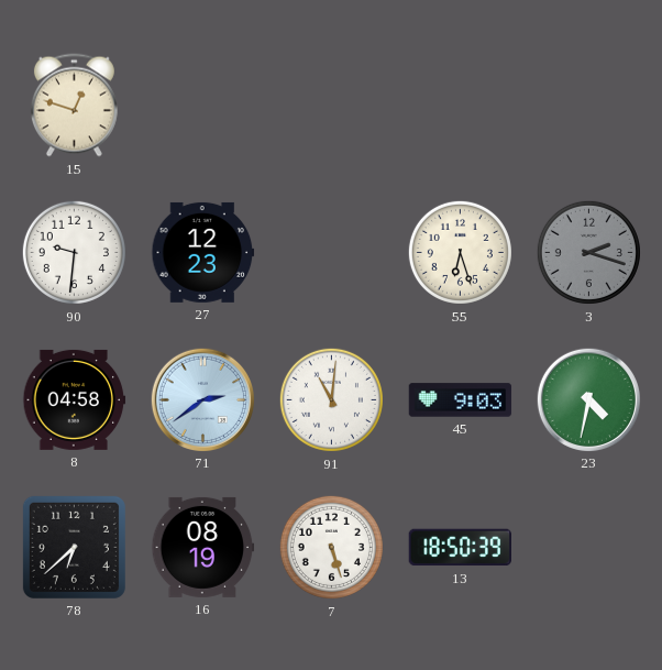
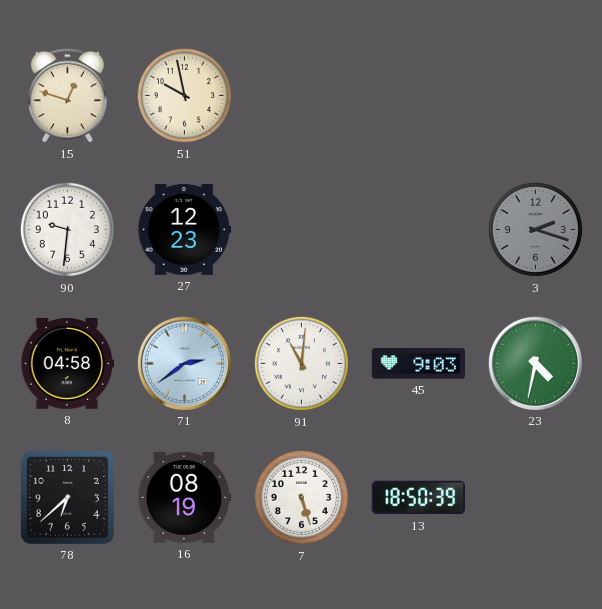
51: none -> 9:58 (184, 95)
55: 6:27 -> none (460, 252)
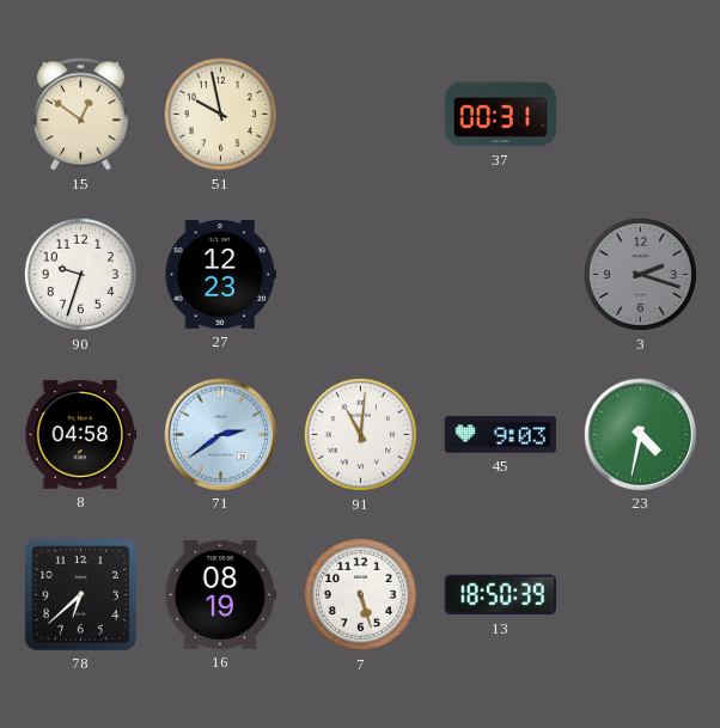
15: 12:48 -> 12:51 (80, 115)
37: none -> 00:31 (501, 115)
90: 9:31 -> 9:33 (80, 274)
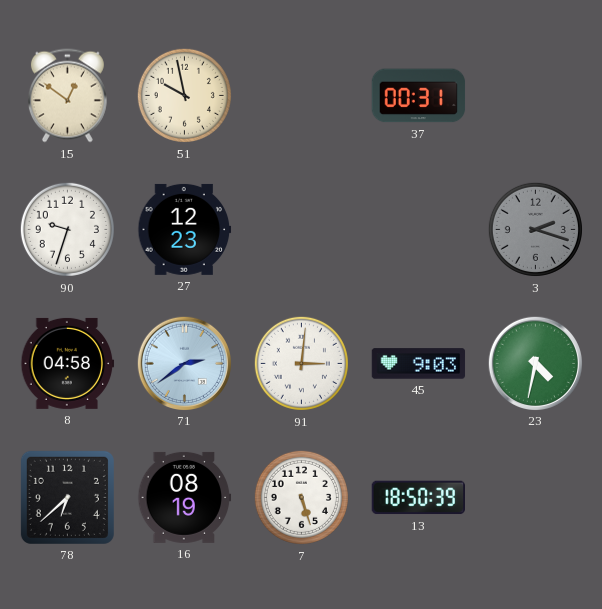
91: 11:01 -> 3:01 (301, 363)
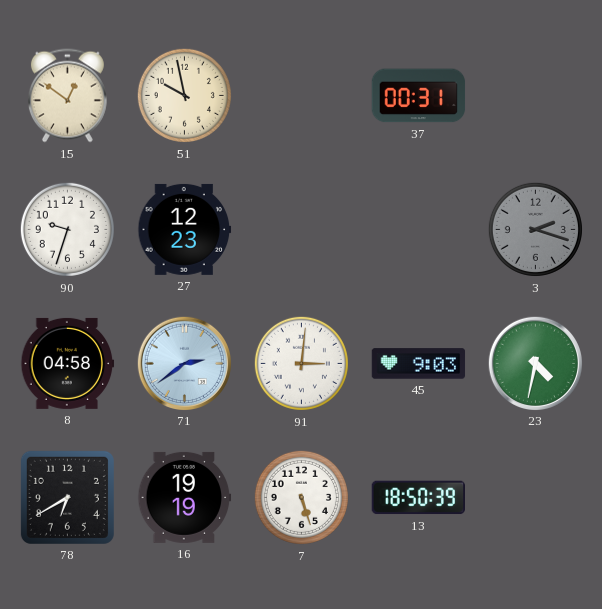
78: 6:38 -> 6:40 (67, 497)
16: 08:19 -> 19:19 (185, 497)
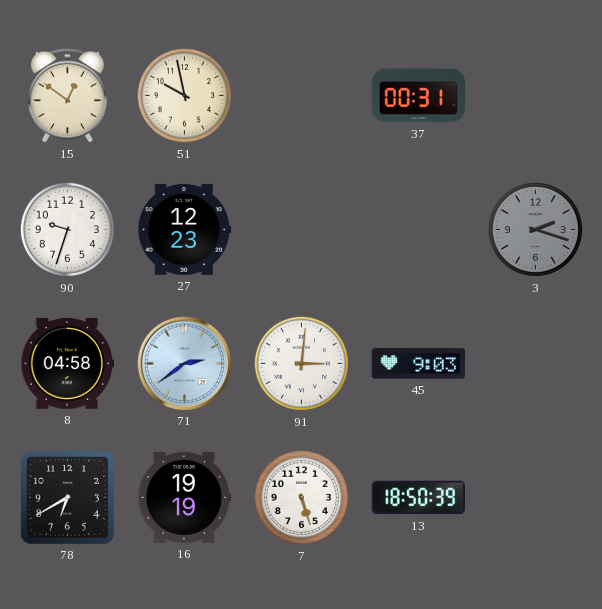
23: 4:32 -> none (535, 363)
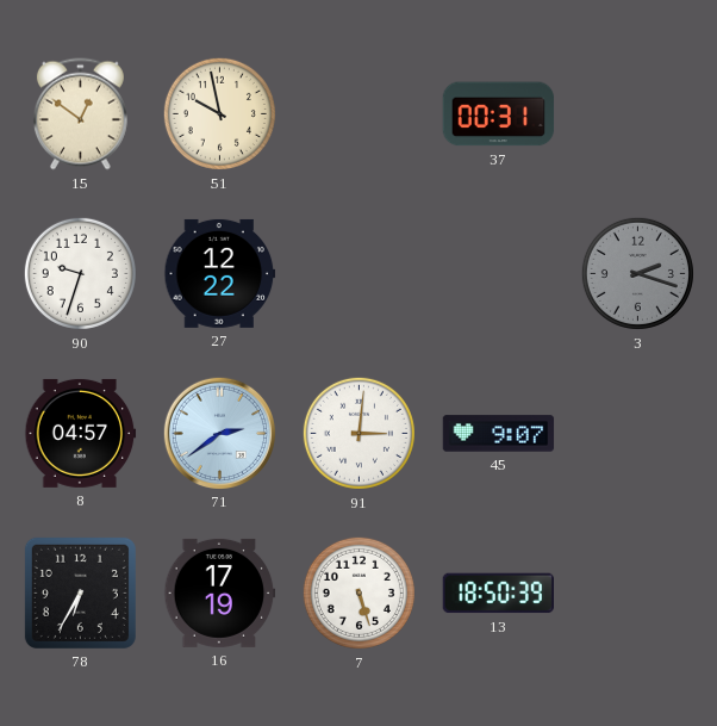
27: 12:23 -> 12:22 (220, 273)
8: 04:58 -> 04:57 (81, 433)
45: 9:03 -> 9:07 (499, 434)
78: 6:40 -> 6:35 (80, 592)
16: 19:19 -> 17:19 (220, 592)
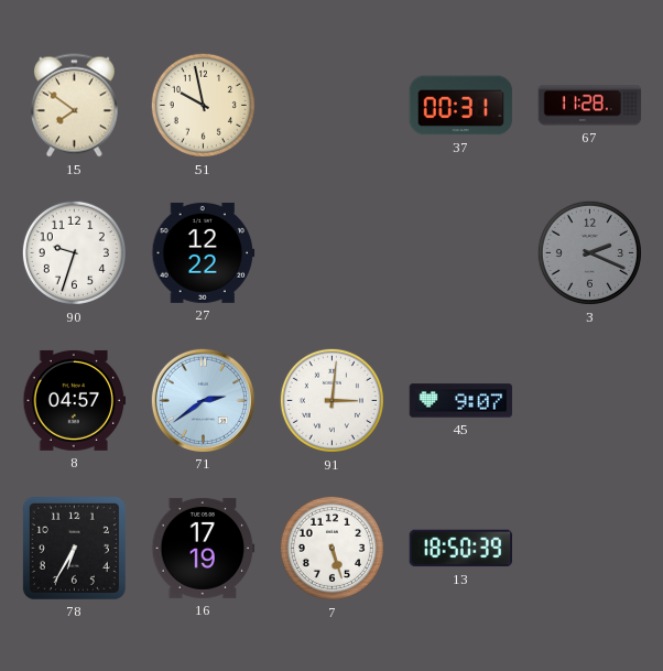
15: 12:51 -> 7:51 (74, 106)
67: none -> 11:28 (590, 106)
3: 2:18 -> 2:19 (589, 252)
